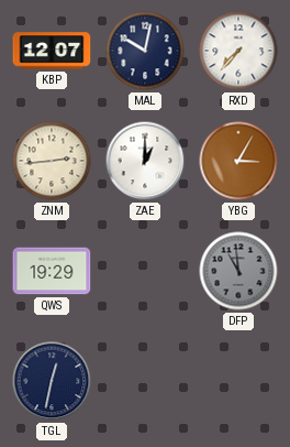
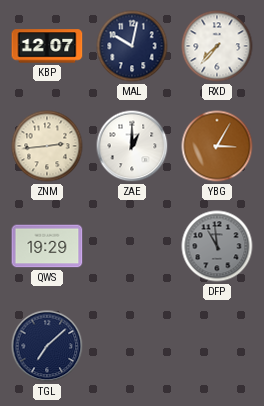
TGL: 12:32 -> 7:08 (47, 346)
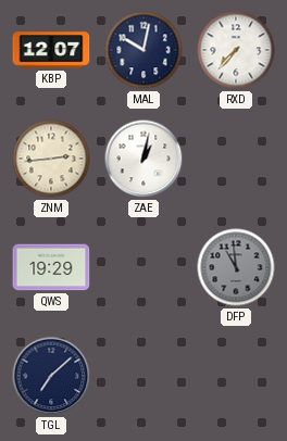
ZAE: 1:00 -> 1:02 (143, 159)
YBG: 3:05 -> none (217, 146)
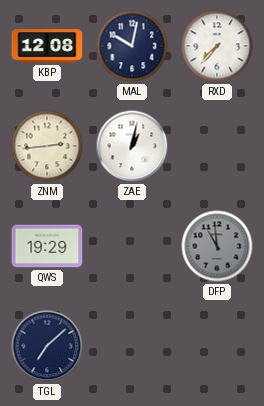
KBP: 12:07 -> 12:08 (47, 46)
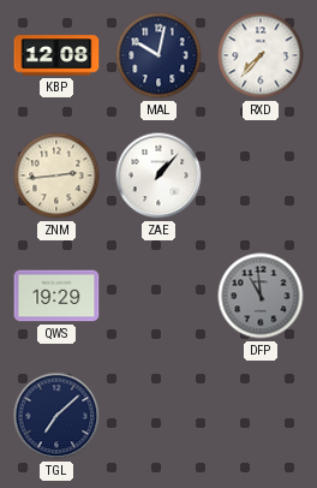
ZAE: 1:02 -> 1:07 (158, 175)
